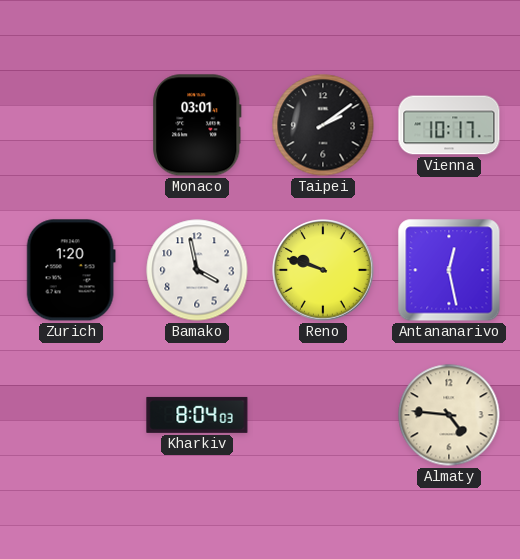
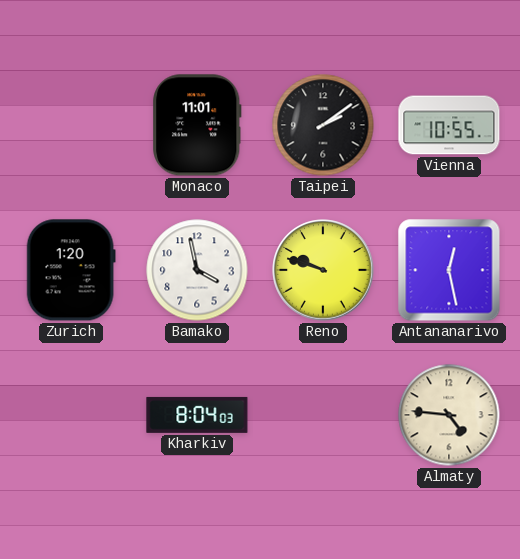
Monaco: 03:01 -> 11:01 (197, 125)
Vienna: 10:17 -> 10:55 (449, 125)
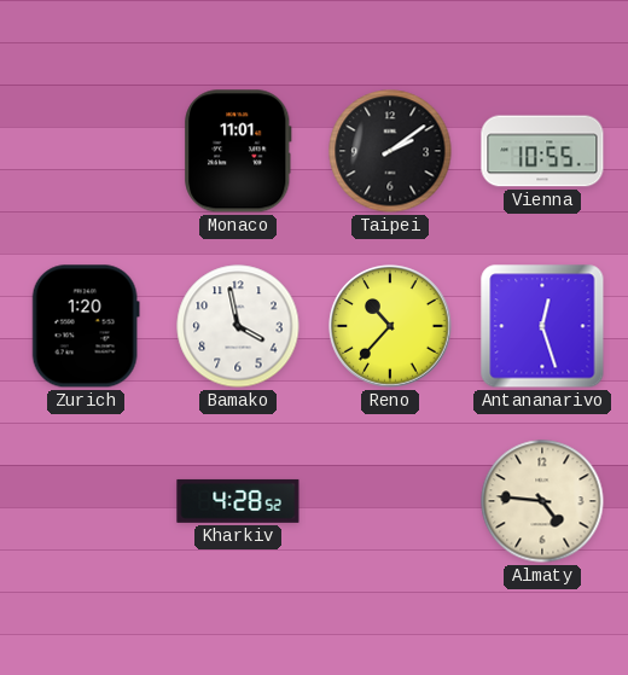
Reno: 9:48 -> 10:37 (390, 326)
Antananarivo: 12:28 -> 12:27 (542, 326)
Kharkiv: 8:04 -> 4:28 (238, 501)
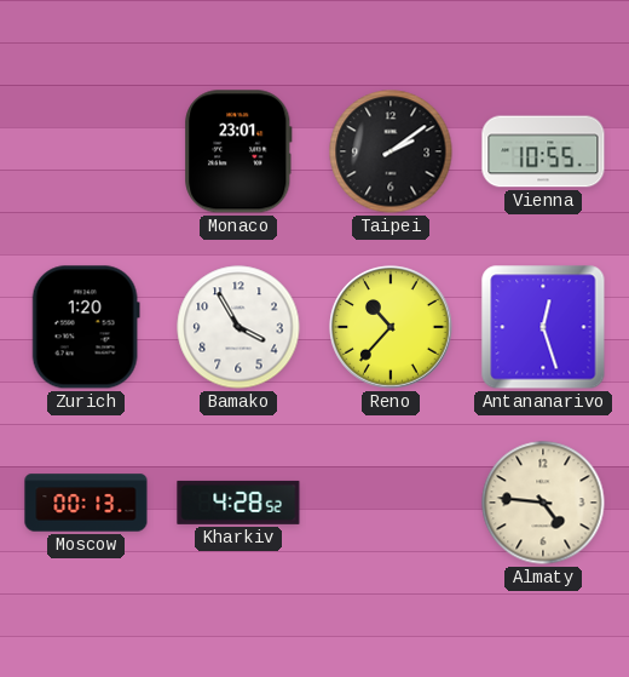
Monaco: 11:01 -> 23:01 (238, 151)
Bamako: 3:58 -> 3:55 (238, 327)
Moscow: none -> 00:13 (86, 503)
